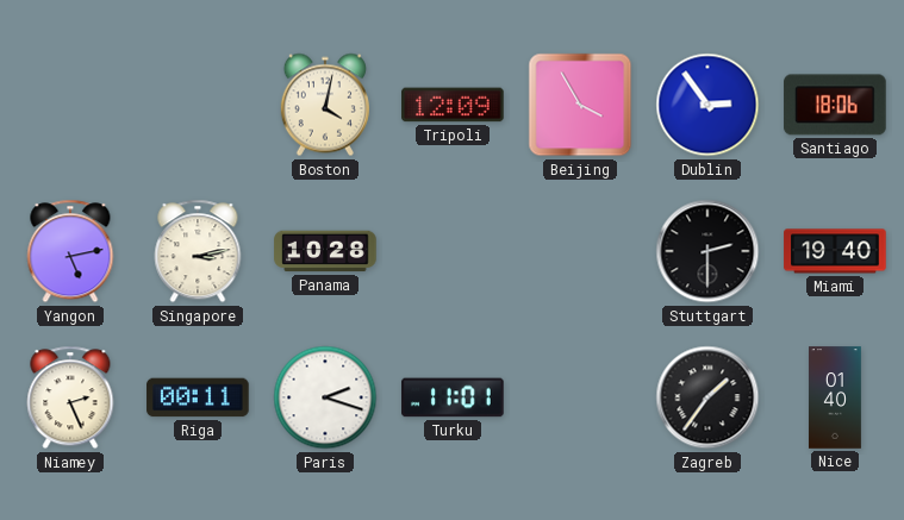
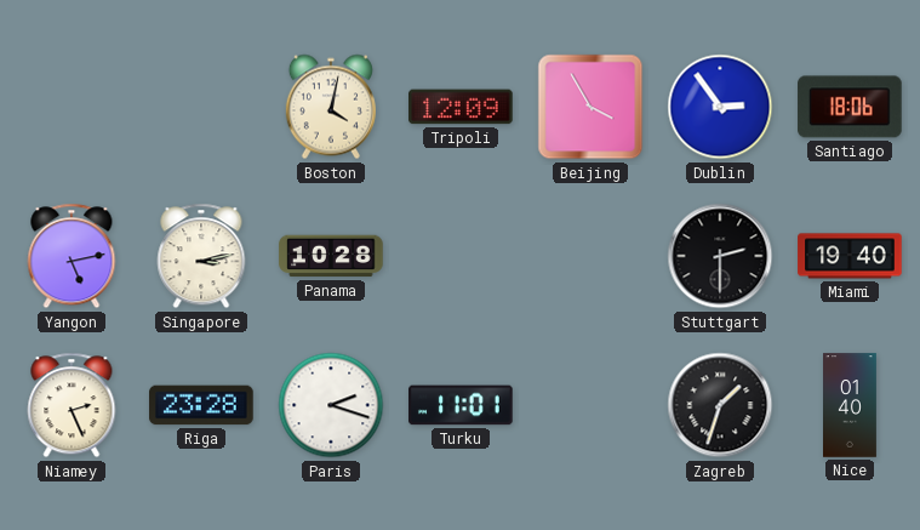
Riga: 00:11 -> 23:28 (201, 405)
Zagreb: 1:36 -> 1:33 (720, 405)
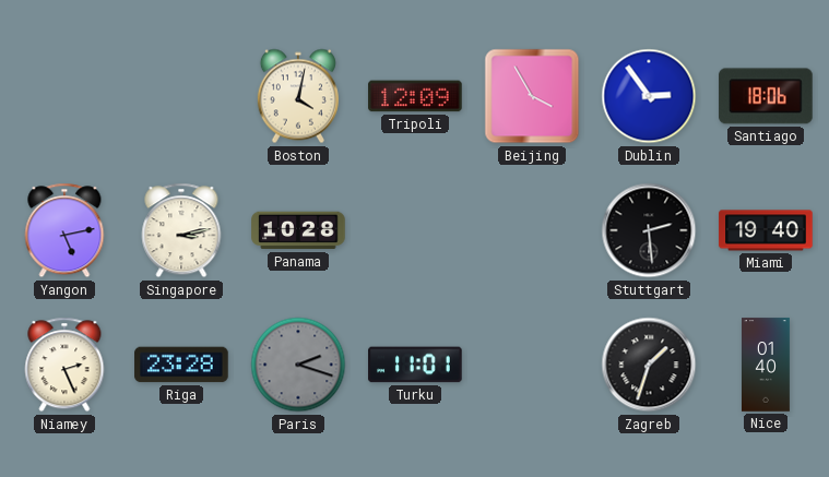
Stuttgart: 2:30 -> 2:29 (649, 230)
Paris dial: white -> grey (298, 365)
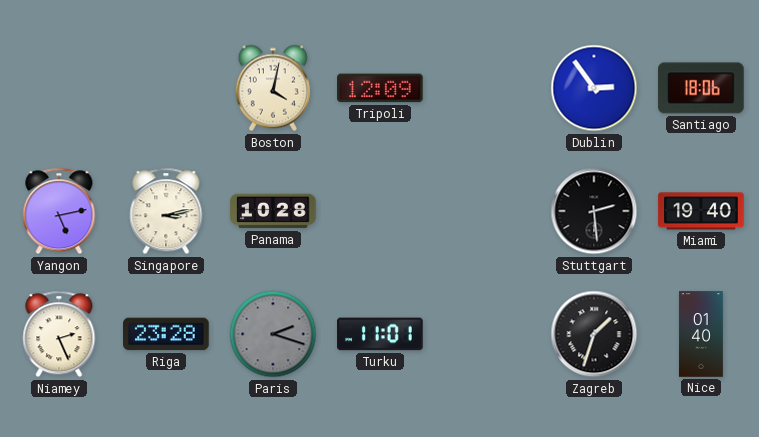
Beijing: 3:55 -> none (532, 96)
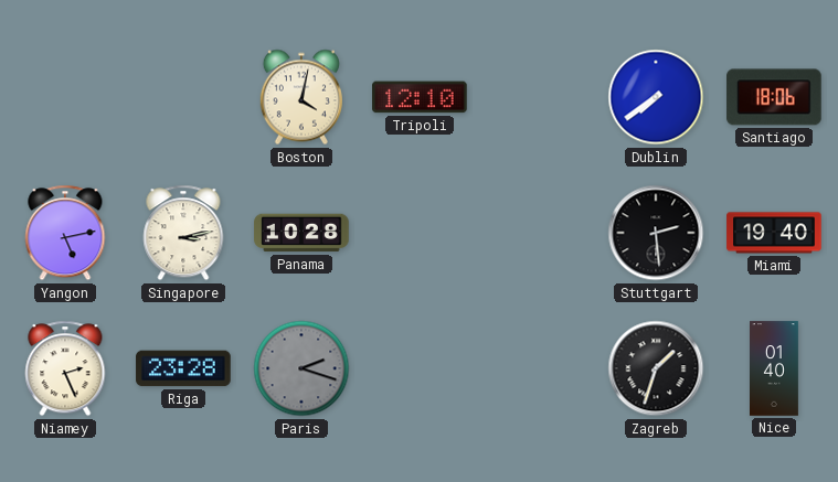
Tripoli: 12:09 -> 12:10 (420, 97)
Dublin: 2:54 -> 7:39 (656, 97)
Turku: 11:01 -> none (380, 334)
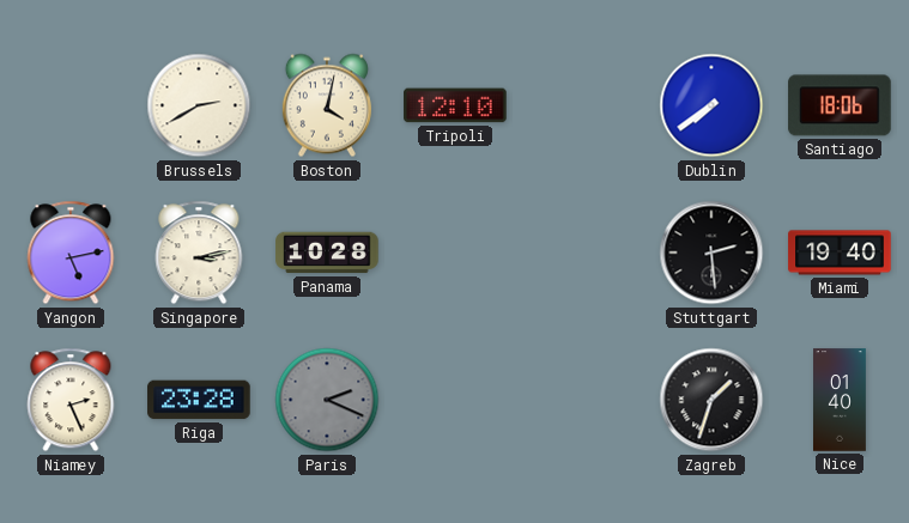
Brussels: none -> 2:40 (199, 105)
Paris: 2:18 -> 2:19 (327, 400)
